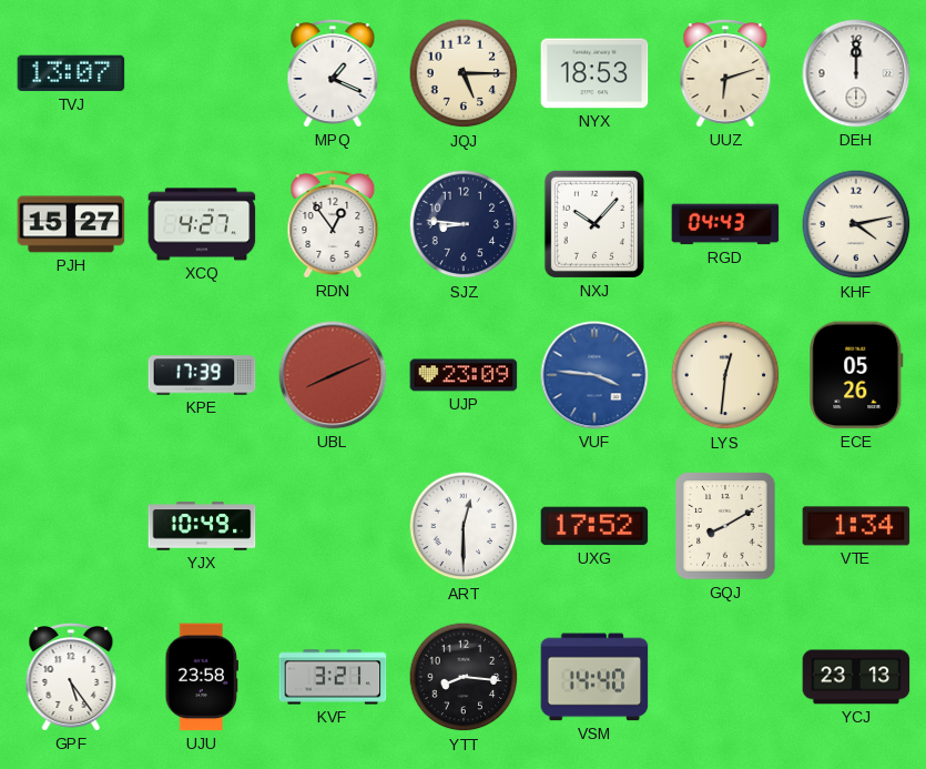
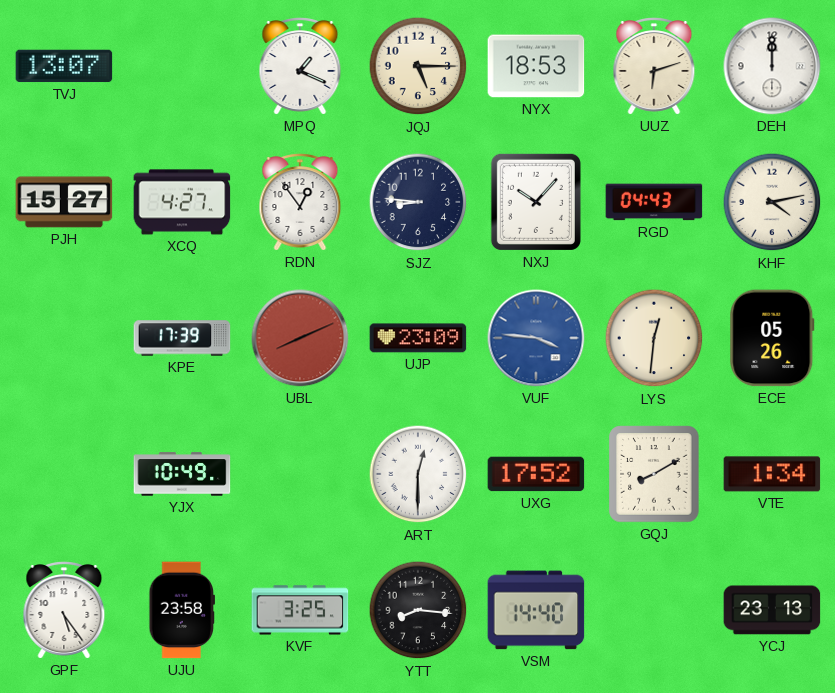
KVF: 3:21 -> 3:25 (300, 610)
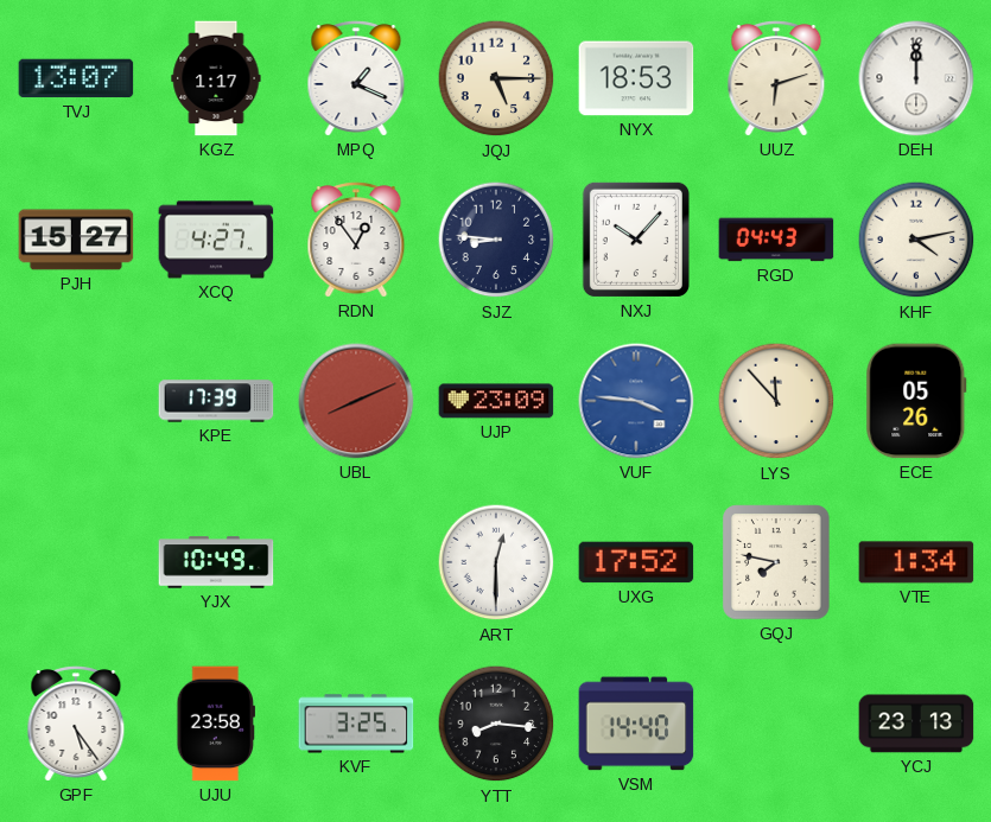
KGZ: none -> 1:17 (216, 78)
LYS: 12:31 -> 11:53 (776, 401)
GQJ: 8:10 -> 7:47 (776, 562)
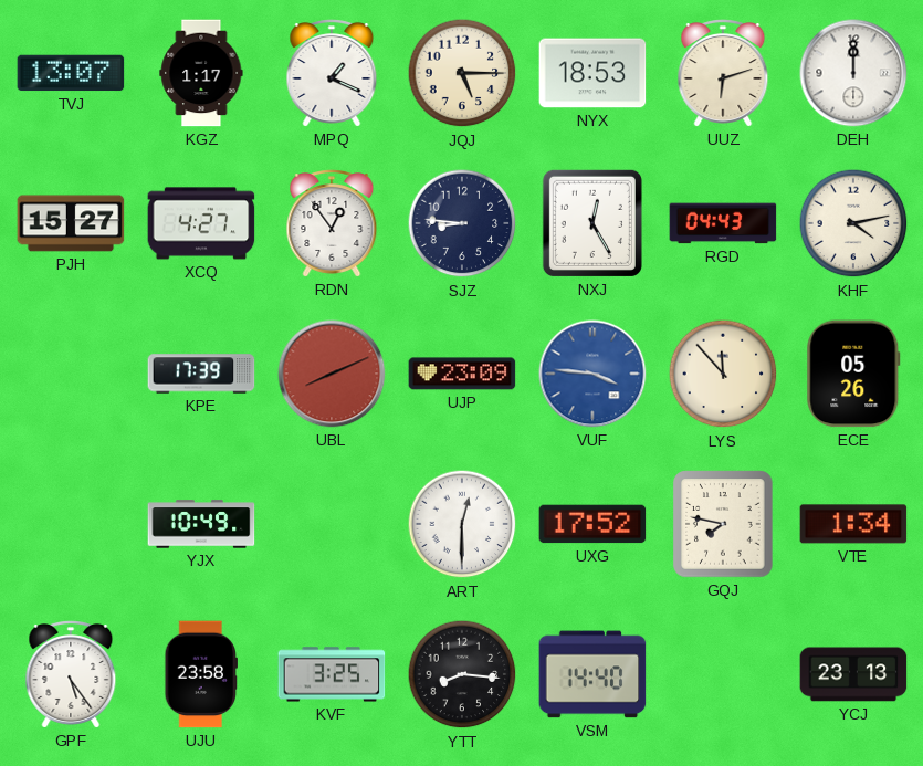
NXJ: 10:07 -> 12:25 (592, 223)
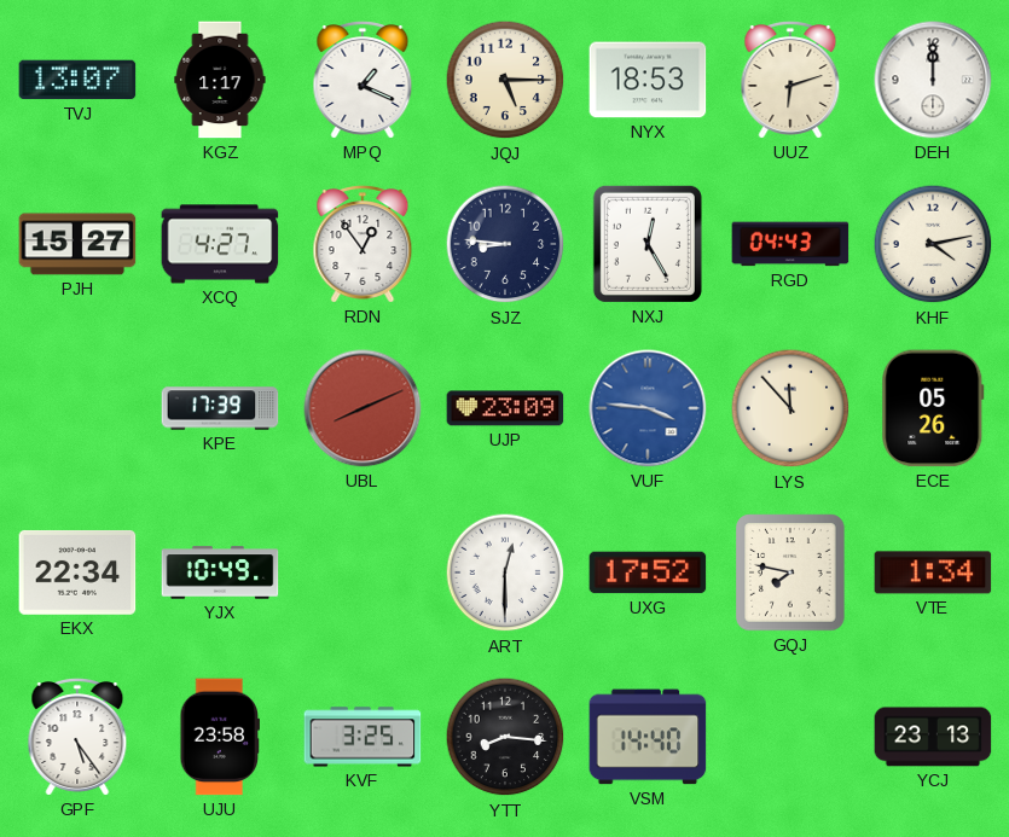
EKX: none -> 22:34 (77, 572)
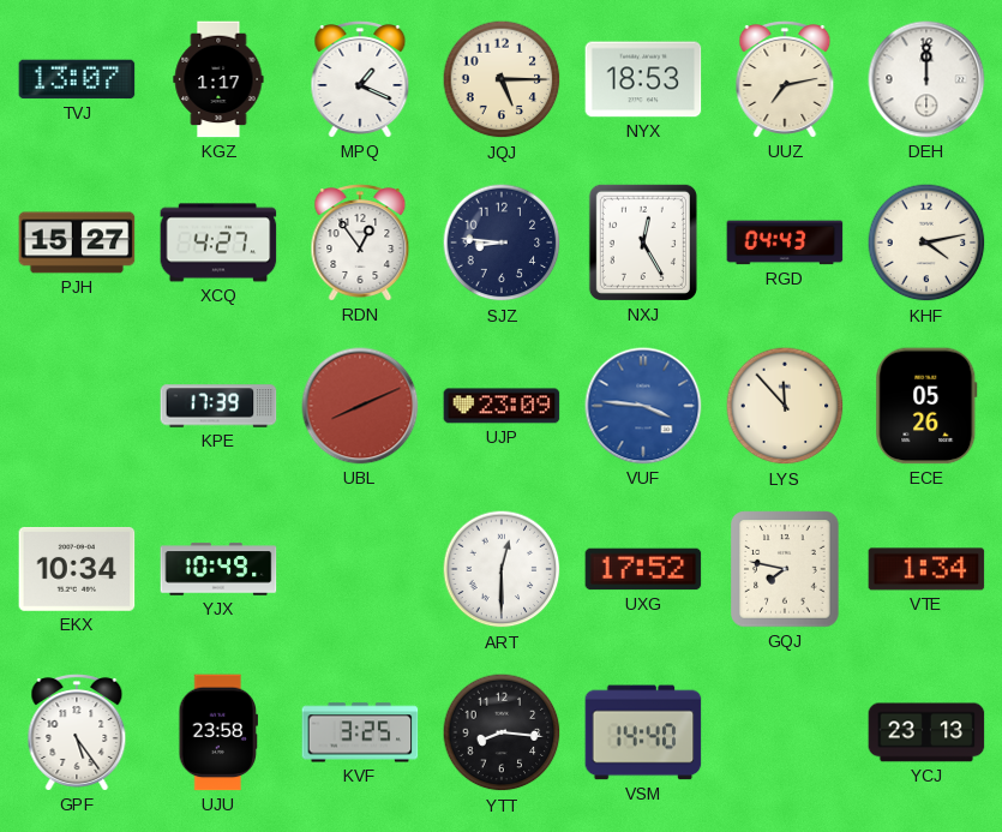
UUZ: 6:12 -> 7:13 (785, 79)
EKX: 22:34 -> 10:34 (77, 569)
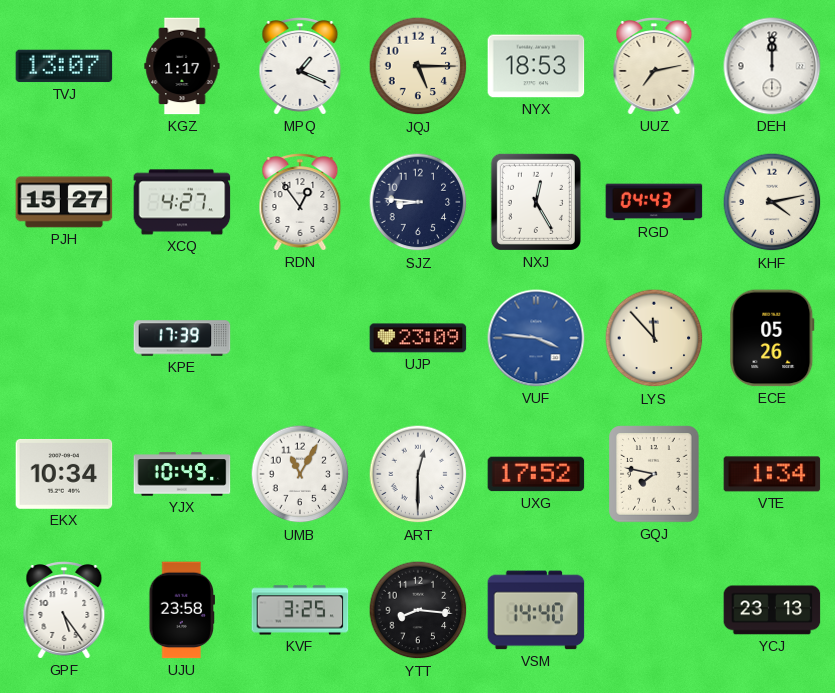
UBL: 8:11 -> none (360, 406)
UMB: none -> 11:05 (300, 474)
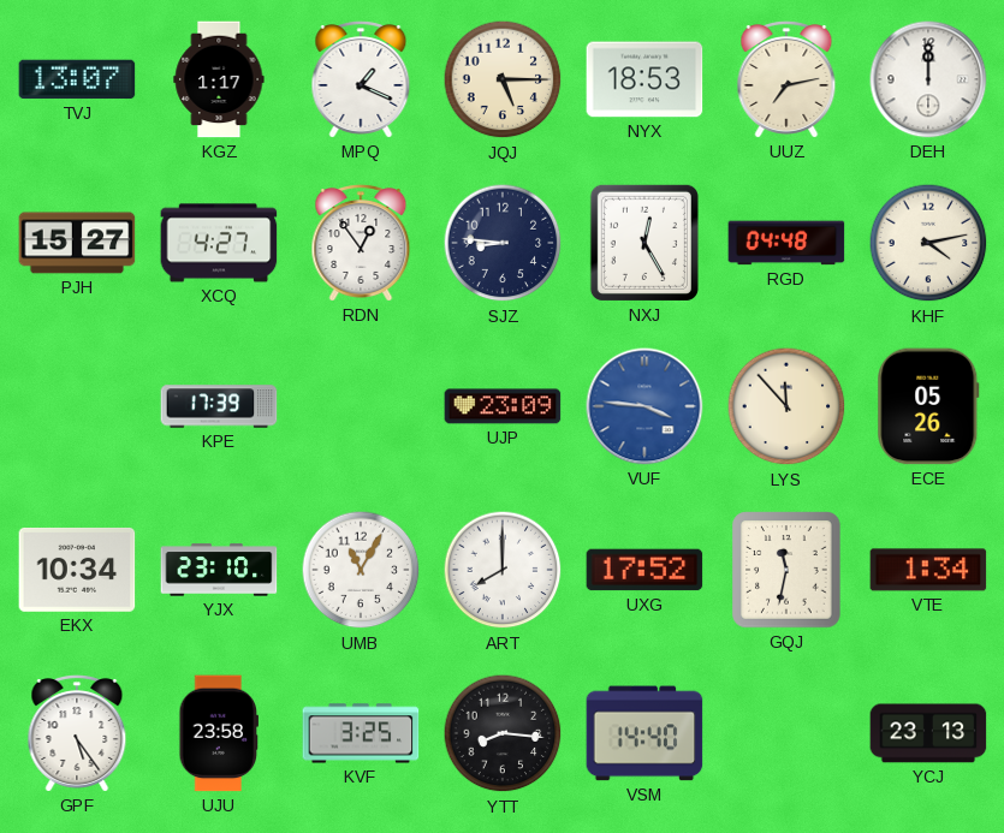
RGD: 04:43 -> 04:48 (786, 243)
YJX: 10:49 -> 23:10 (219, 570)
ART: 12:30 -> 8:00 (503, 570)
GQJ: 7:47 -> 11:32 (786, 570)
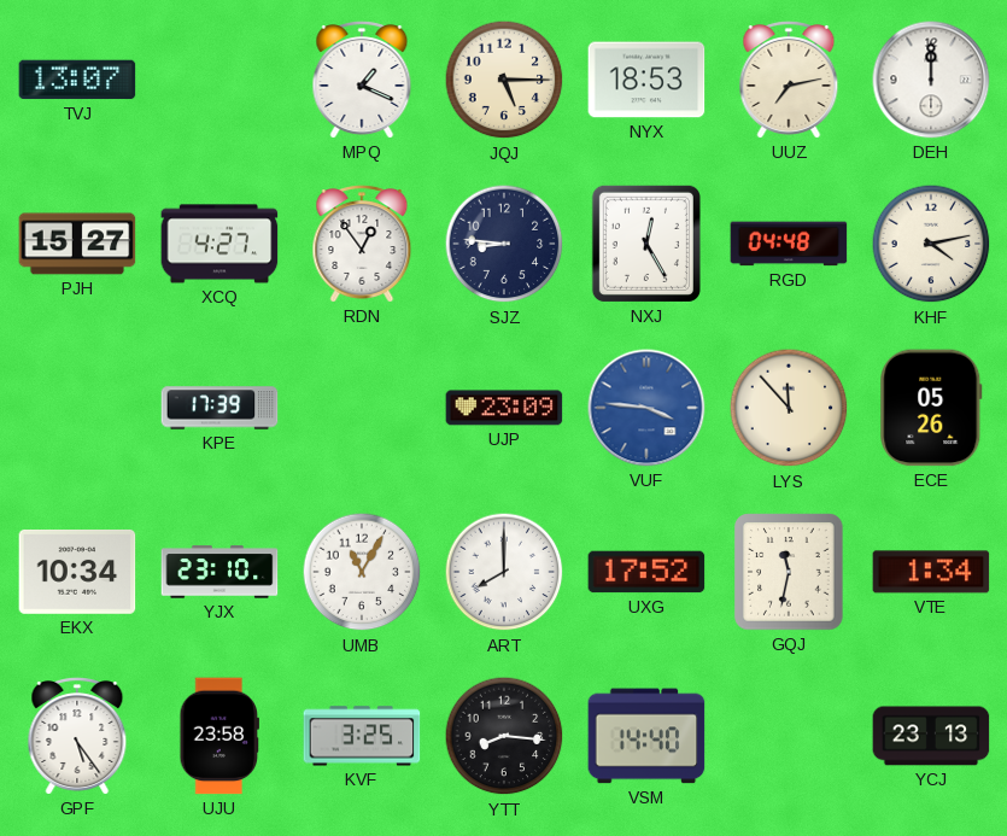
KGZ: 1:17 -> none (219, 79)
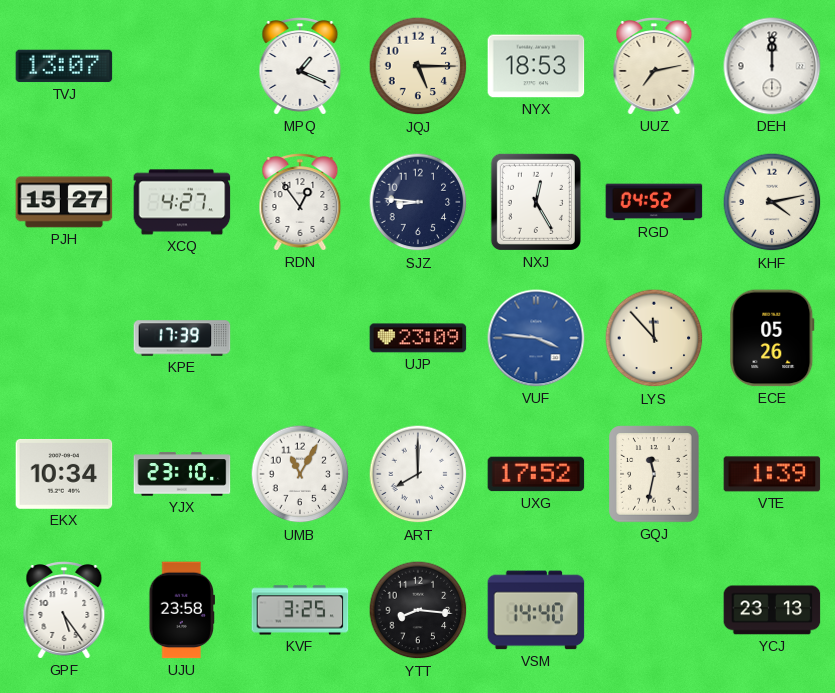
RGD: 04:48 -> 04:52 (654, 202)
VTE: 1:34 -> 1:39 (772, 474)
